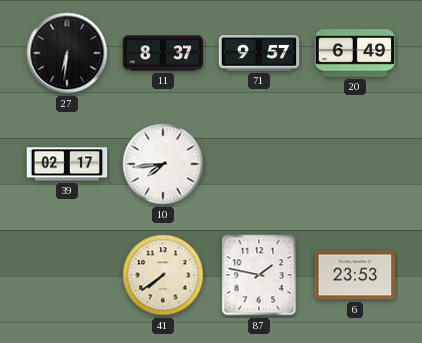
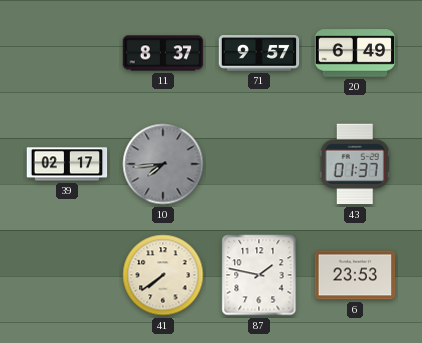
27: 6:31 -> none (67, 53)
10 dial: white -> grey (163, 164)
43: none -> 01:37 (355, 164)
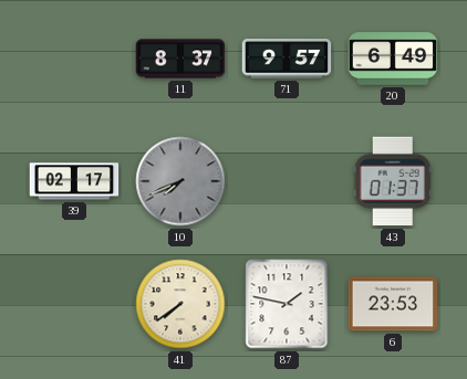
10: 7:44 -> 7:41 (180, 181)
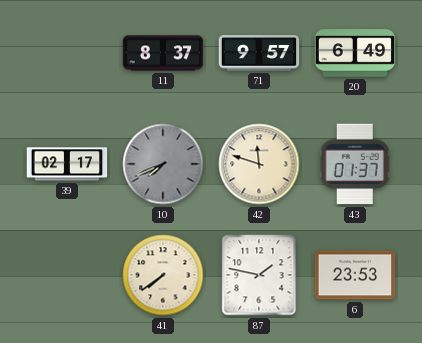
42: none -> 11:48 (259, 164)
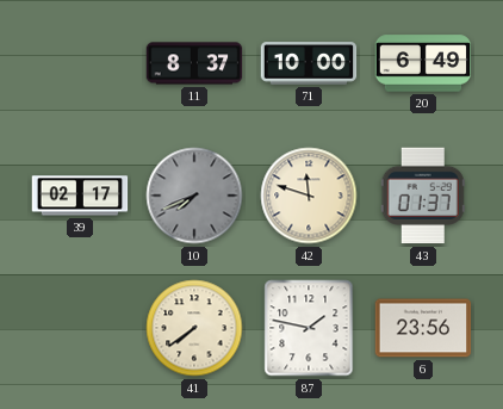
71: 9:57 -> 10:00 (309, 63)
6: 23:53 -> 23:56 (423, 328)
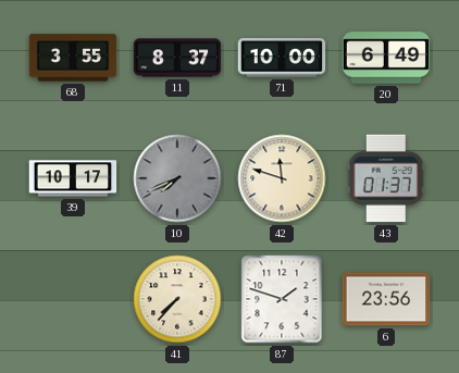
68: none -> 3:55 (73, 58)
39: 02:17 -> 10:17 (73, 178)
41: 7:39 -> 7:37 (177, 299)
87: 1:47 -> 1:48 (282, 299)
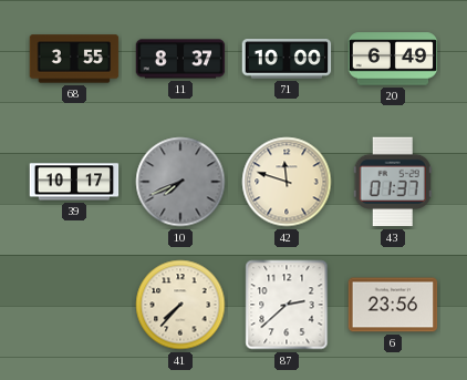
87: 1:48 -> 2:38 (287, 305)
